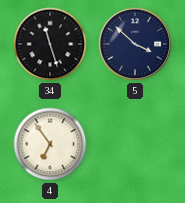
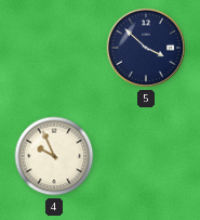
34: 11:27 -> none (50, 44)
4: 6:54 -> 9:56 (54, 156)
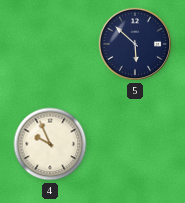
5: 3:52 -> 5:52 (135, 44)
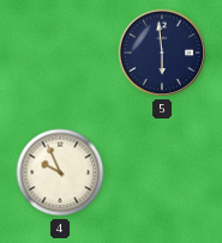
5: 5:52 -> 5:59 (162, 53)
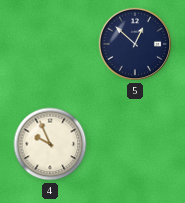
5: 5:59 -> 12:52 (135, 44)
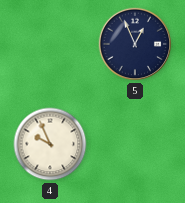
5: 12:52 -> 12:56 (135, 44)
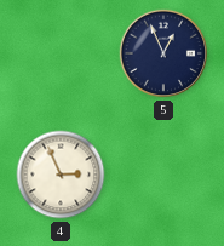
4: 9:56 -> 2:56 (61, 175)
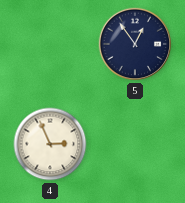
5: 12:56 -> 12:54 (135, 44)
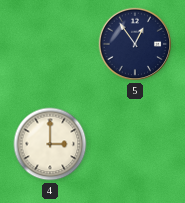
4: 2:56 -> 3:00 (50, 144)
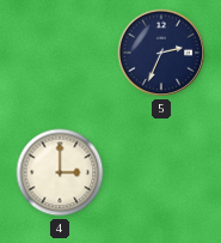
5: 12:54 -> 2:34 (161, 53)
